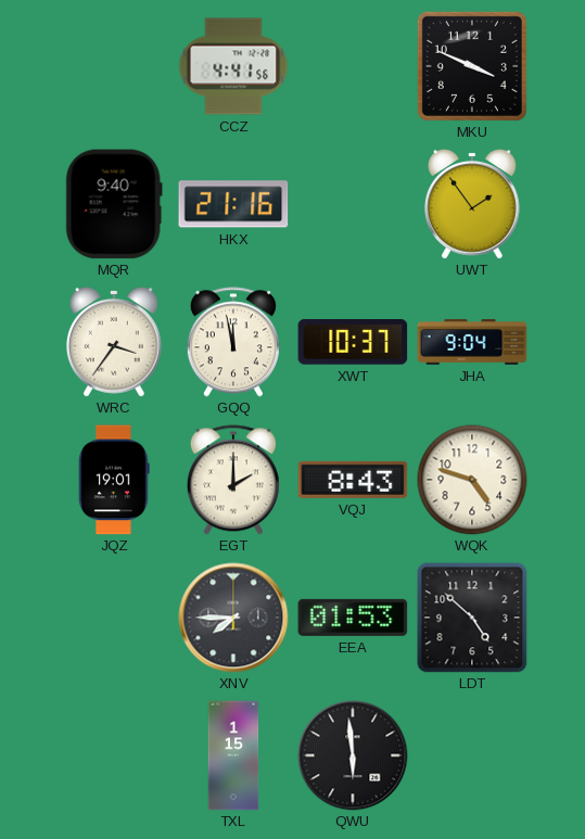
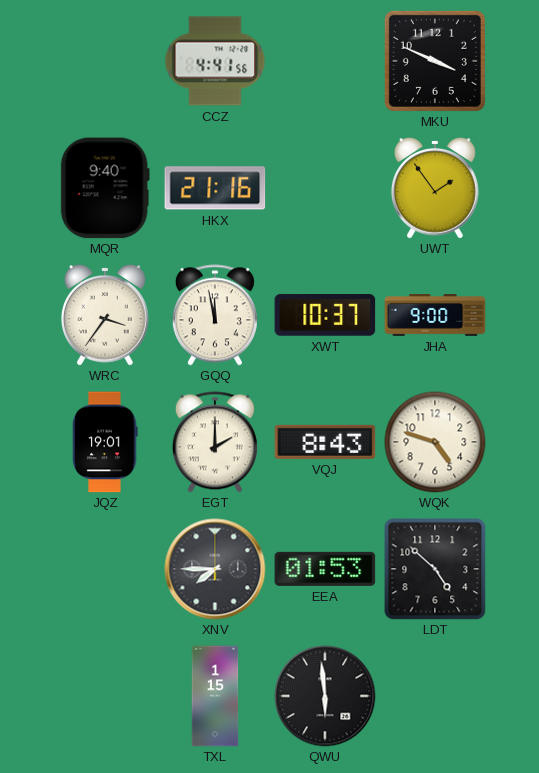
JHA: 9:04 -> 9:00 (435, 315)
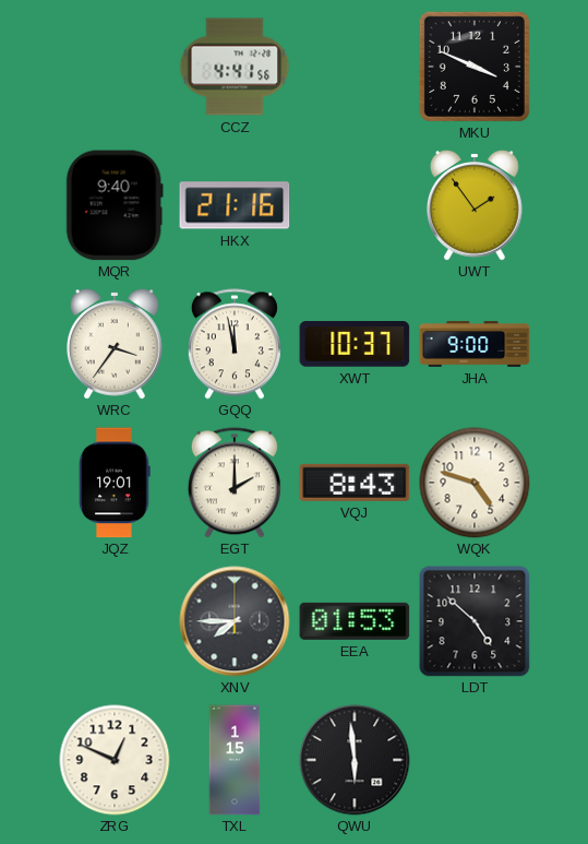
ZRG: none -> 12:49 (115, 760)
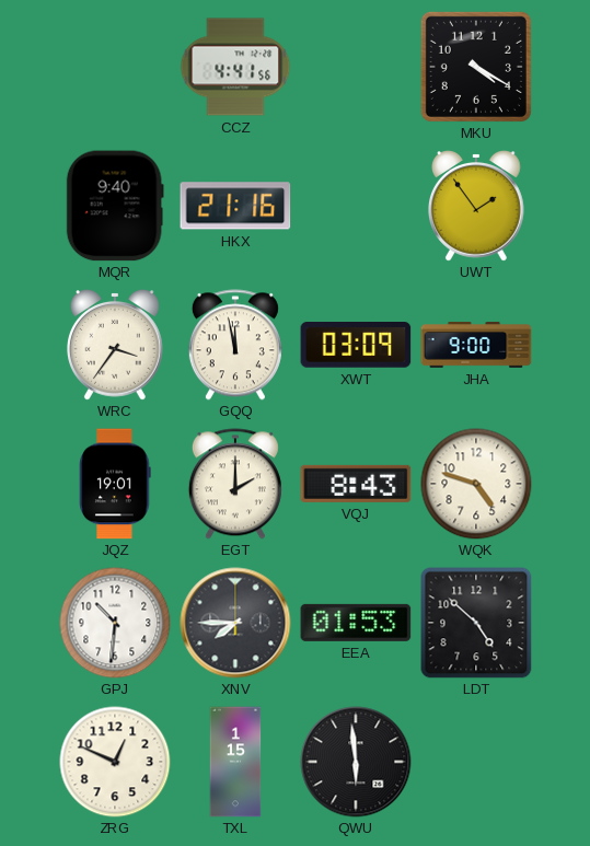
MKU: 3:49 -> 4:20 (476, 67)
XWT: 10:37 -> 03:09 (356, 346)
GPJ: none -> 10:31 (115, 623)
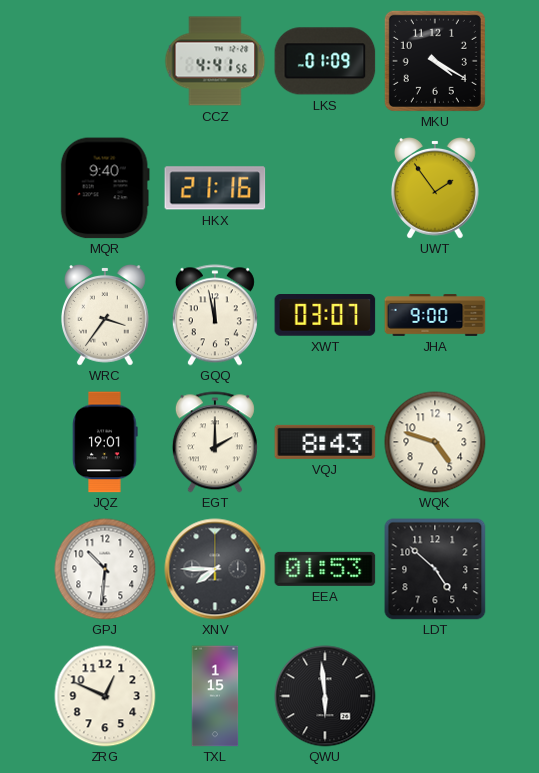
LKS: none -> 01:09 (325, 61)
XWT: 03:09 -> 03:07 (325, 316)
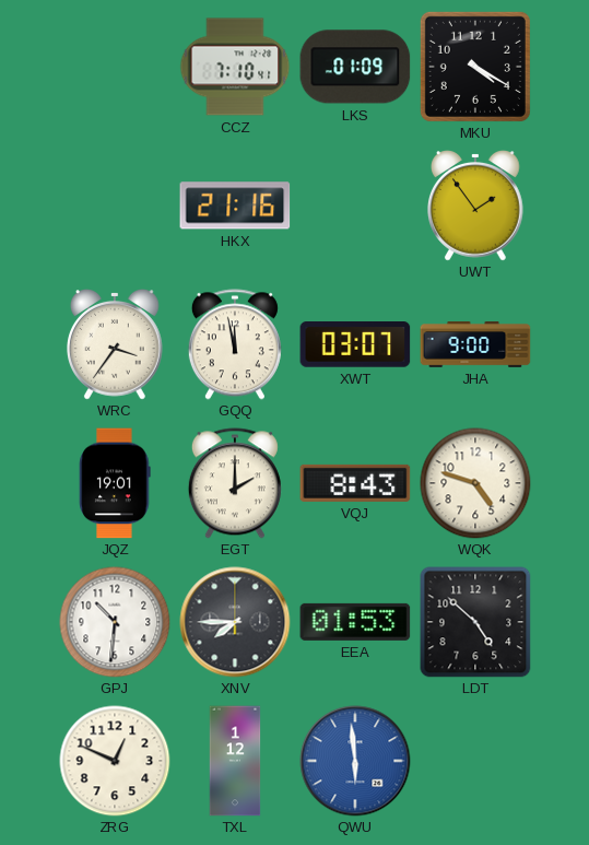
CCZ: 4:41 -> 7:10 (235, 67)
MQR: 9:40 -> none (105, 188)
TXL: 1:15 -> 1:12 (235, 761)
QWU dial: black -> blue (355, 761)
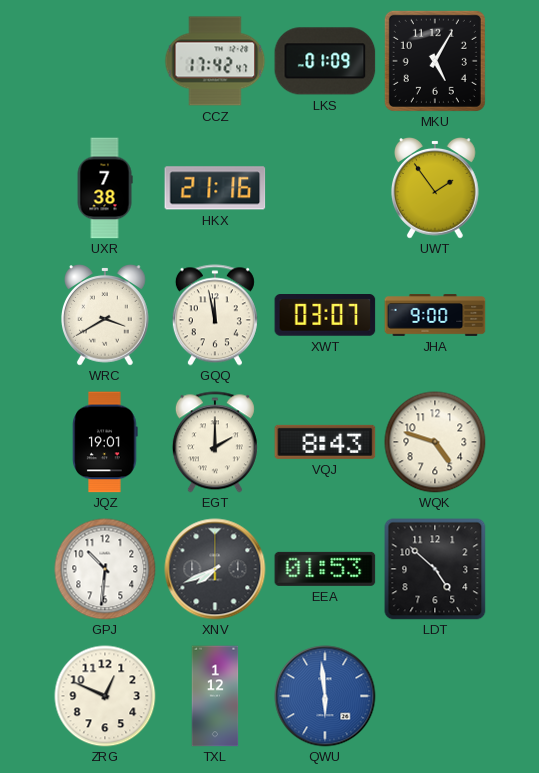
CCZ: 7:10 -> 17:42 (215, 61)
MKU: 4:20 -> 5:05 (435, 61)
UXR: none -> 7:38 (105, 188)
WRC: 3:36 -> 3:40 (106, 316)
XNV: 7:45 -> 7:41 (215, 569)
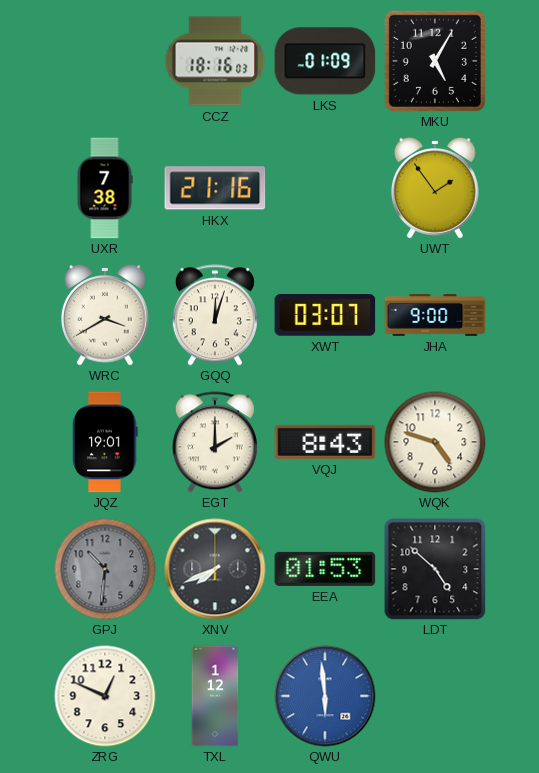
CCZ: 17:42 -> 18:16 (215, 61)
GQQ: 11:58 -> 12:03 (215, 315)
GPJ dial: white -> grey (105, 569)
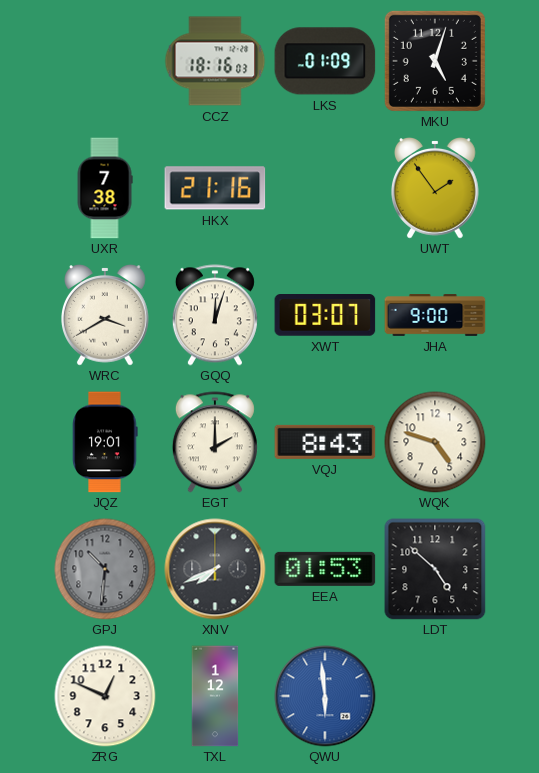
MKU: 5:05 -> 5:03 (435, 61)
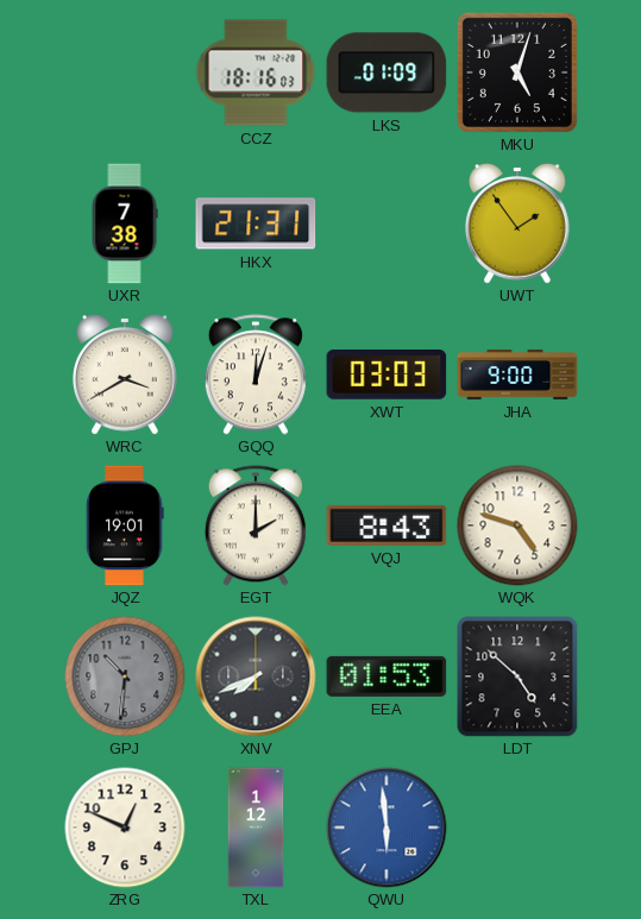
HKX: 21:16 -> 21:31 (256, 224)
XWT: 03:07 -> 03:03 (387, 376)
